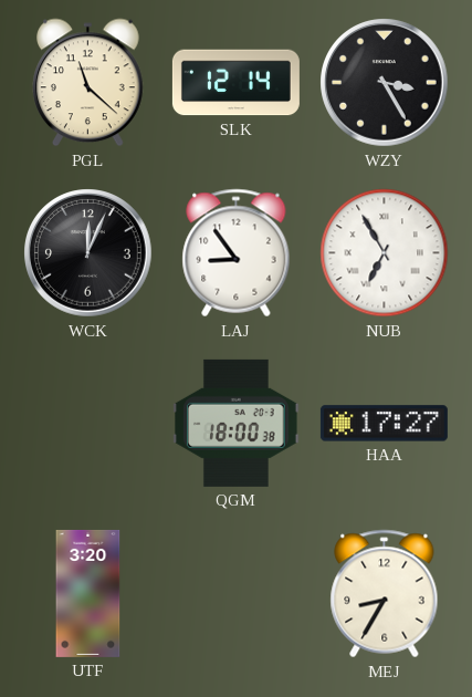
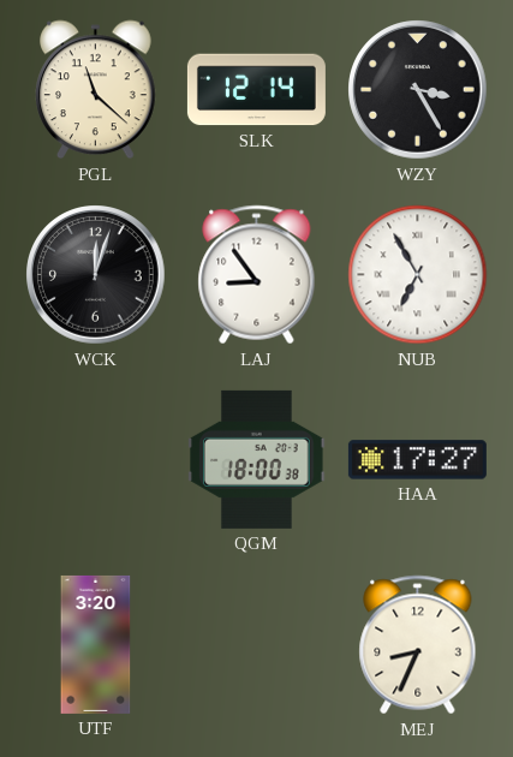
WCK: 12:04 -> 12:03 (96, 275)
MEJ: 8:35 -> 8:34 (418, 645)
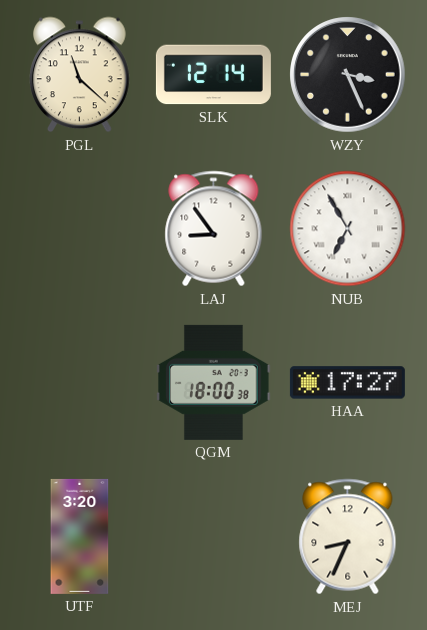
WZY: 3:25 -> 3:26 (348, 75)
WCK: 12:03 -> none (96, 275)
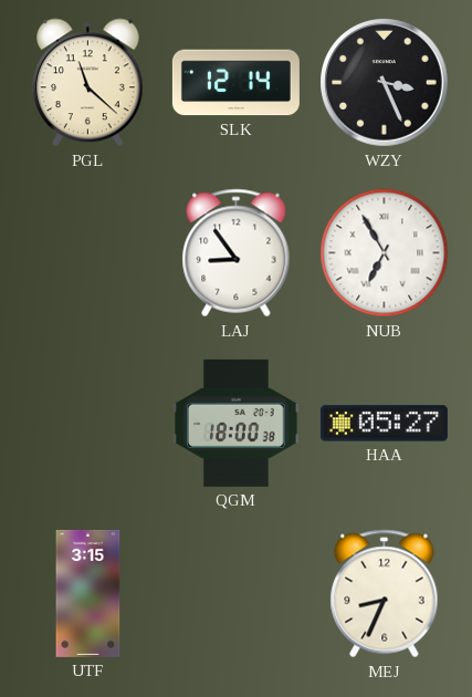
HAA: 17:27 -> 05:27 (384, 424)
UTF: 3:20 -> 3:15 (88, 593)
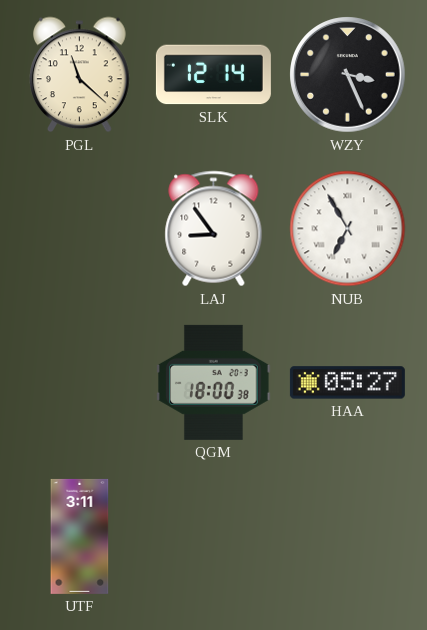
UTF: 3:15 -> 3:11 (80, 536)
MEJ: 8:34 -> none (385, 594)
